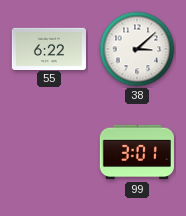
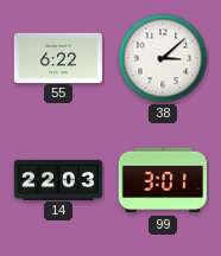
14: none -> 22:03 (58, 179)
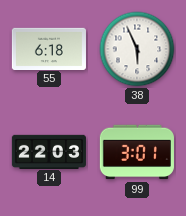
55: 6:22 -> 6:18 (49, 48)
38: 3:08 -> 5:56 (137, 49)
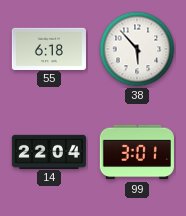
38: 5:56 -> 5:53 (137, 49)
14: 22:03 -> 22:04 (49, 151)
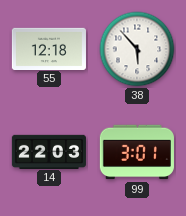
55: 6:18 -> 12:18 (49, 48)
14: 22:04 -> 22:03 (49, 151)
